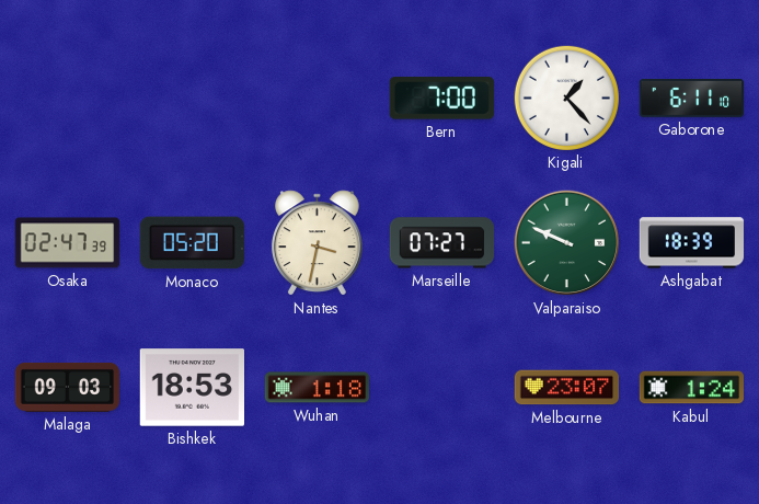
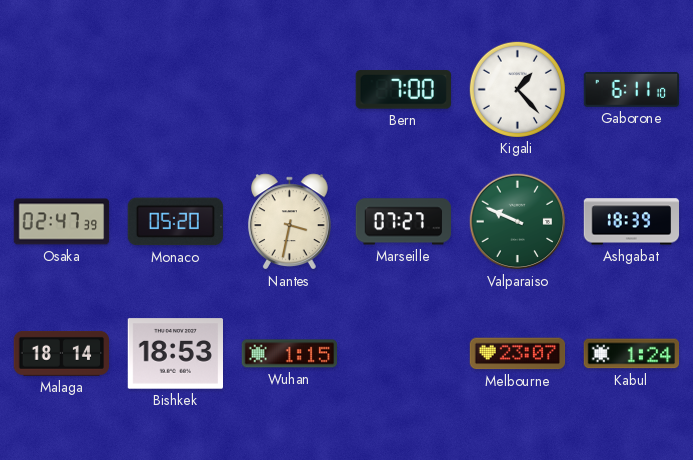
Malaga: 09:03 -> 18:14 (62, 353)
Wuhan: 1:18 -> 1:15 (289, 354)
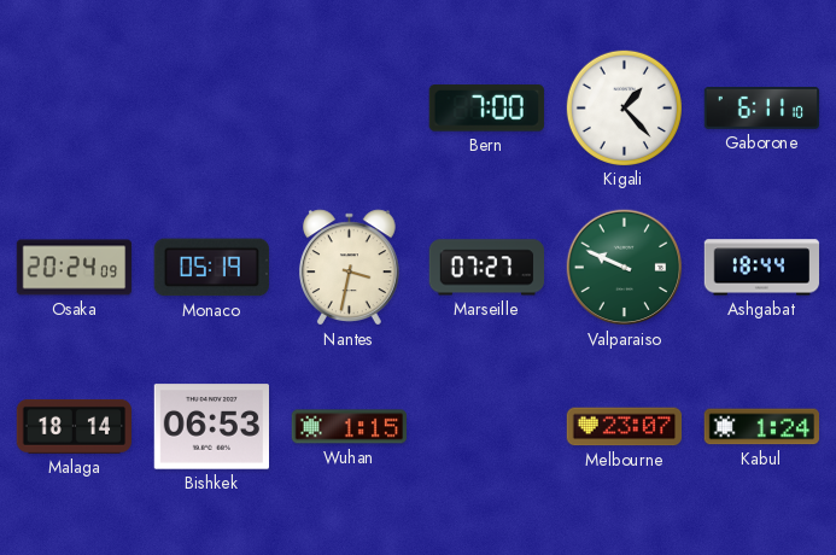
Osaka: 02:47 -> 20:24 (75, 268)
Monaco: 05:20 -> 05:19 (211, 268)
Ashgabat: 18:39 -> 18:44 (762, 268)
Bishkek: 18:53 -> 06:53 (211, 427)
